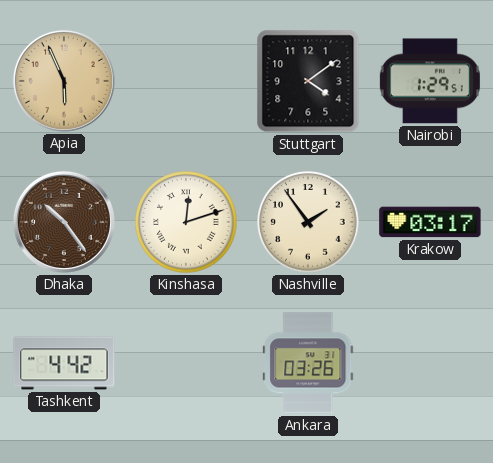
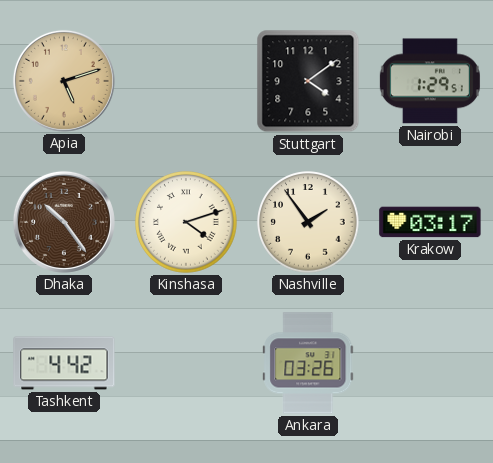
Apia: 5:56 -> 5:12 (64, 81)
Kinshasa: 12:12 -> 4:12 (186, 222)
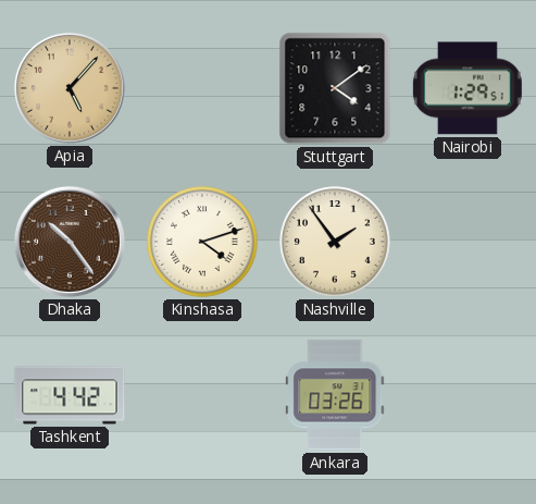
Apia: 5:12 -> 5:07 (70, 88)
Krakow: 03:17 -> none (430, 222)
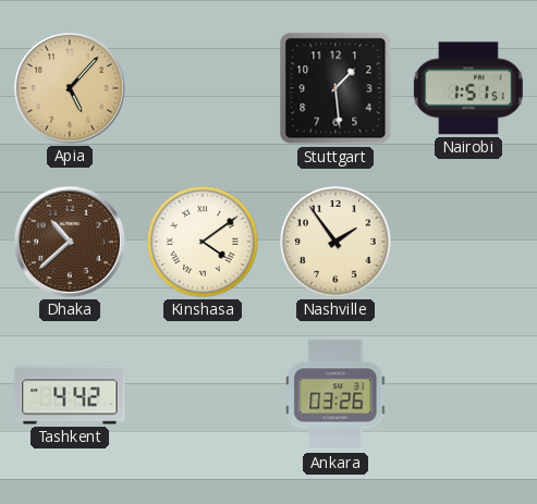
Stuttgart: 4:09 -> 1:29 (335, 88)
Nairobi: 1:29 -> 1:51 (468, 88)
Dhaka: 10:24 -> 10:38 (70, 242)
Kinshasa: 4:12 -> 4:09 (203, 242)
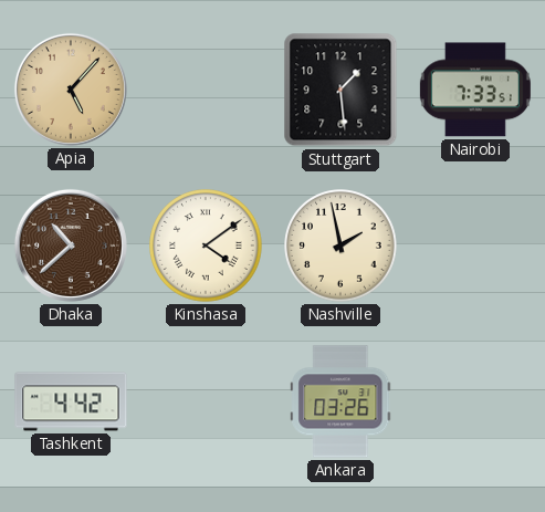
Nairobi: 1:51 -> 7:33 (475, 90)
Nashville: 1:54 -> 1:58 (340, 245)
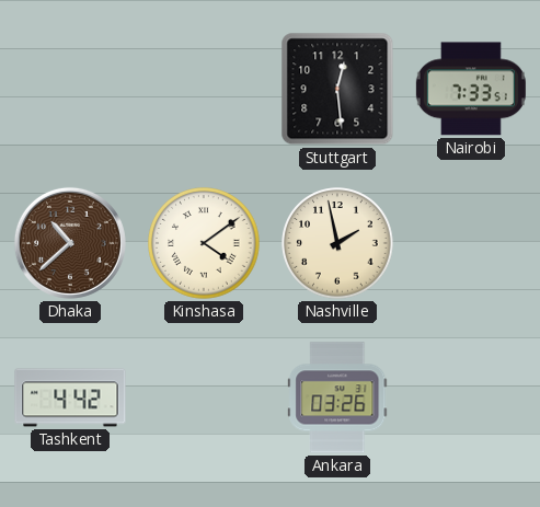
Apia: 5:07 -> none (71, 90)
Stuttgart: 1:29 -> 12:29 (337, 89)
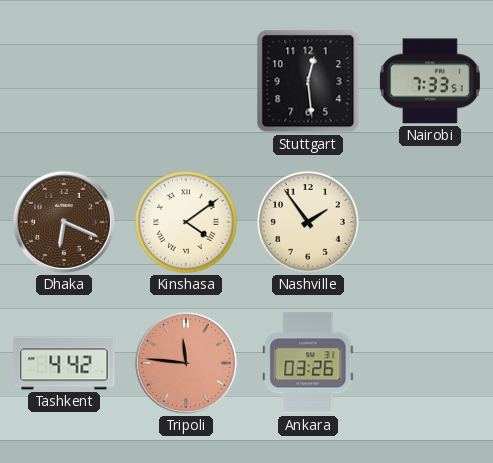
Dhaka: 10:38 -> 6:19 (64, 222)
Nashville: 1:58 -> 1:54 (308, 222)
Tripoli: none -> 11:46 (186, 363)
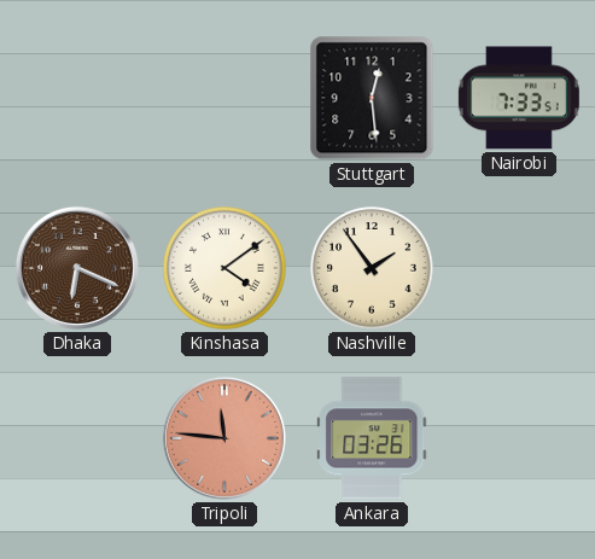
Tashkent: 4:42 -> none (64, 363)
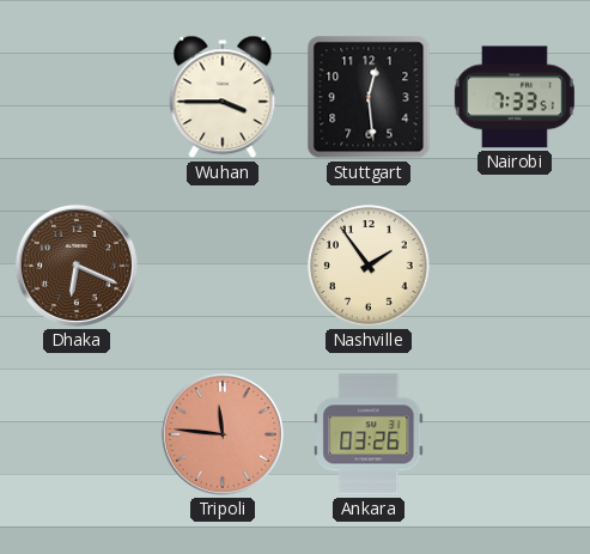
Wuhan: none -> 3:45 (223, 97)
Kinshasa: 4:09 -> none (224, 268)
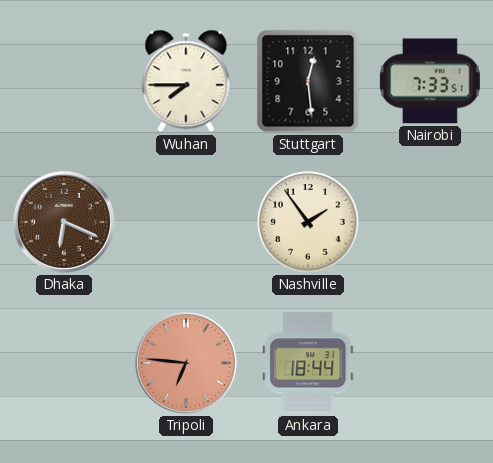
Wuhan: 3:45 -> 7:45 (186, 81)
Tripoli: 11:46 -> 6:46 (186, 363)
Ankara: 03:26 -> 18:44 (308, 363)
